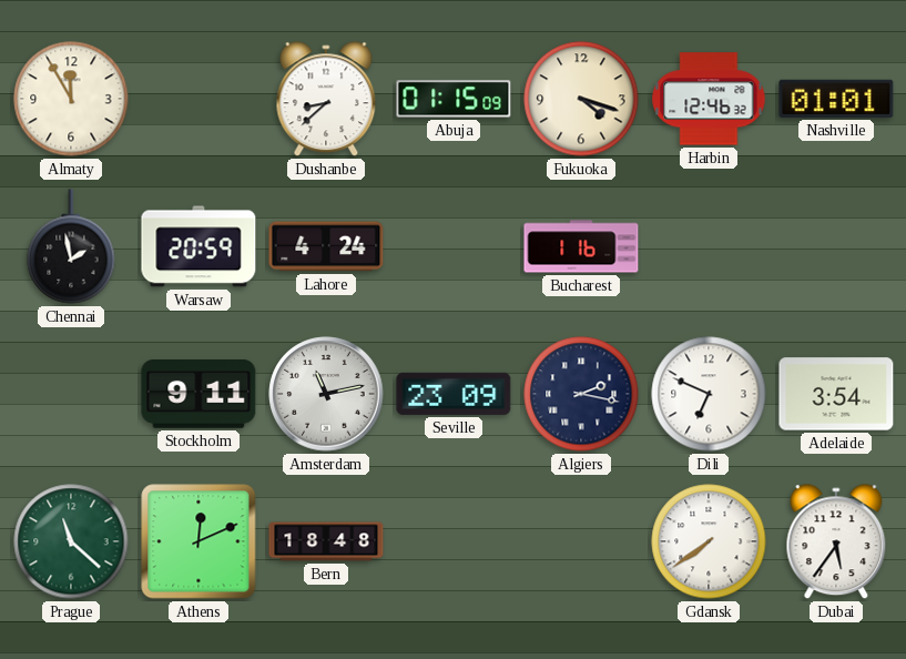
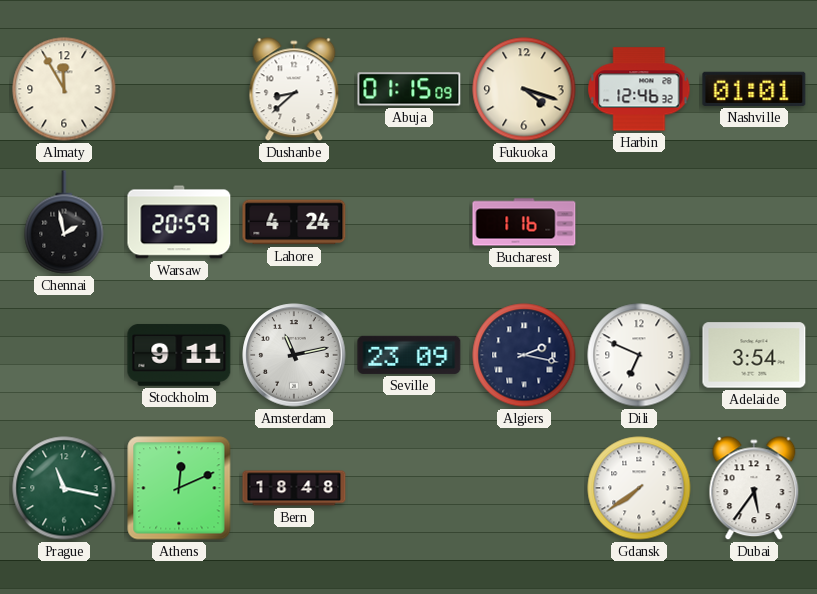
Prague: 11:22 -> 11:17 (64, 488)
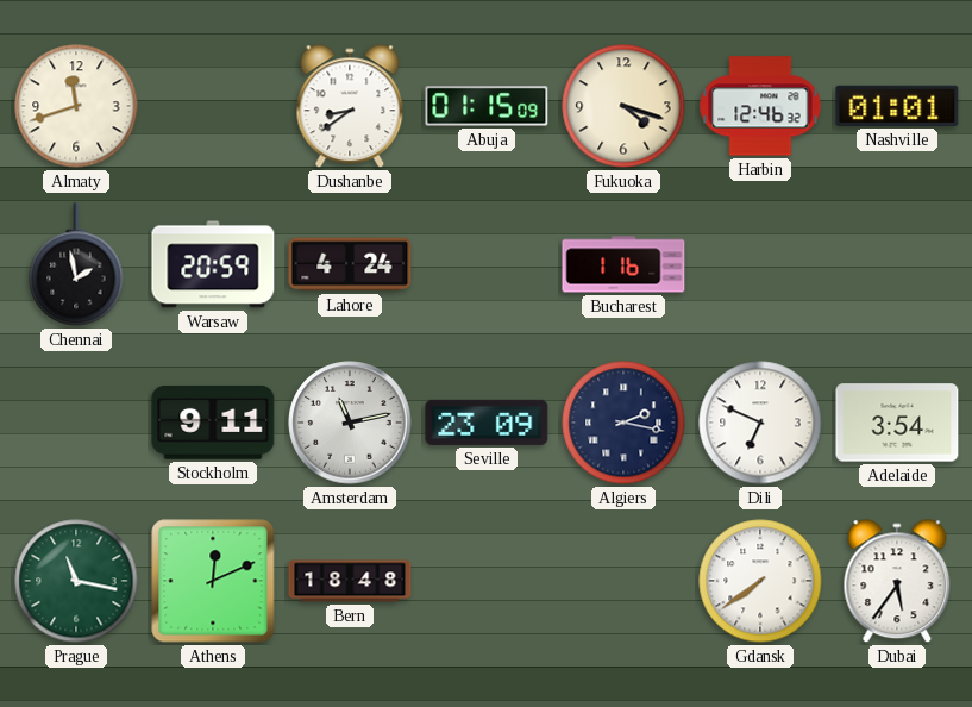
Almaty: 11:55 -> 11:42 (76, 106)
Dushanbe: 8:38 -> 8:39 (350, 107)
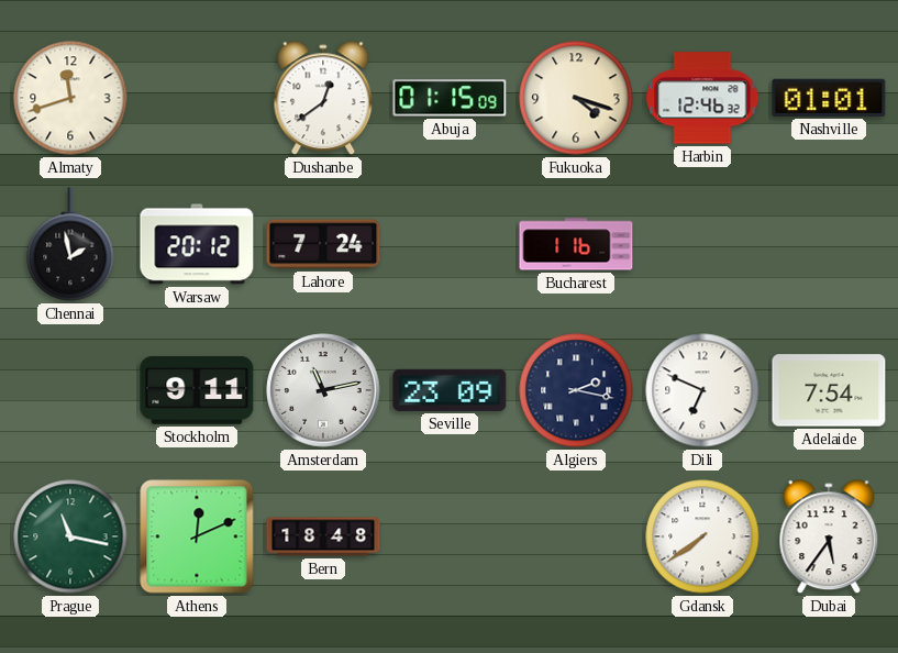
Dushanbe: 8:39 -> 12:39 (323, 99)
Warsaw: 20:59 -> 20:12 (197, 244)
Lahore: 4:24 -> 7:24 (323, 244)
Adelaide: 3:54 -> 7:54 (829, 390)
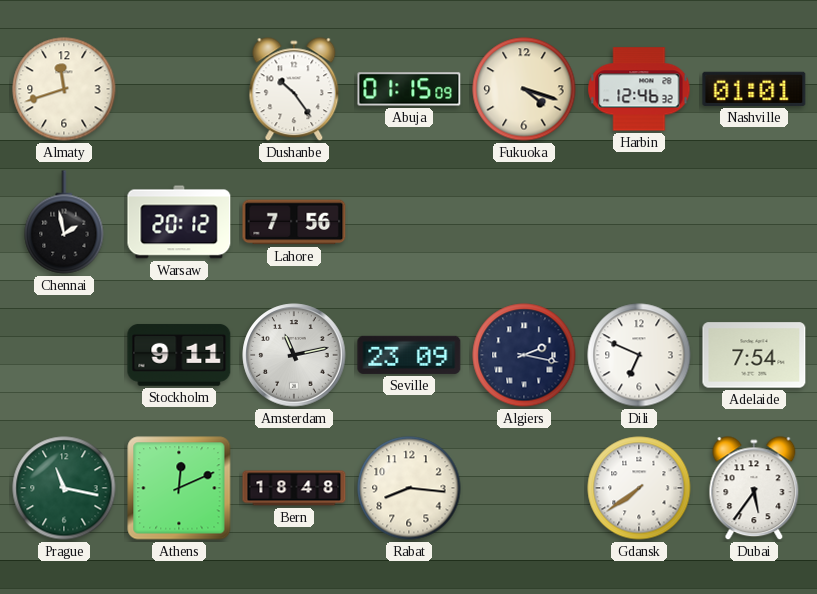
Dushanbe: 12:39 -> 10:24 (294, 90)
Lahore: 7:24 -> 7:56 (294, 222)
Bucharest: 1:16 -> none (576, 244)
Rabat: none -> 8:16 (409, 488)
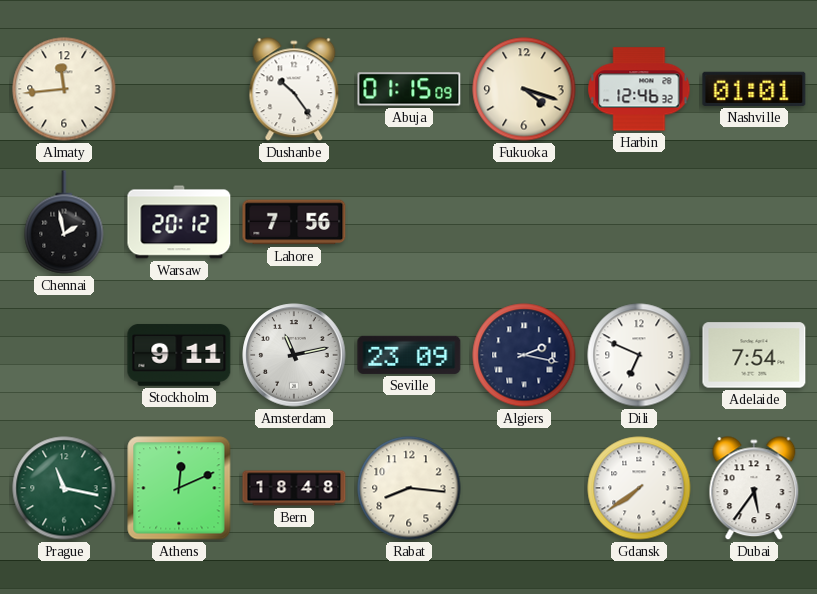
Almaty: 11:42 -> 11:44 (64, 89)
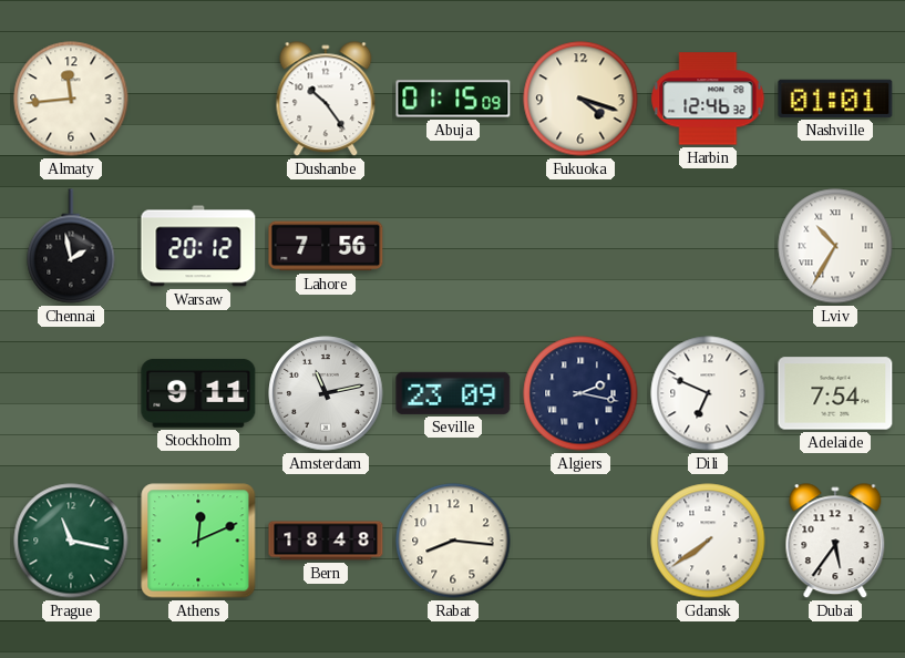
Lviv: none -> 10:35 (835, 246)
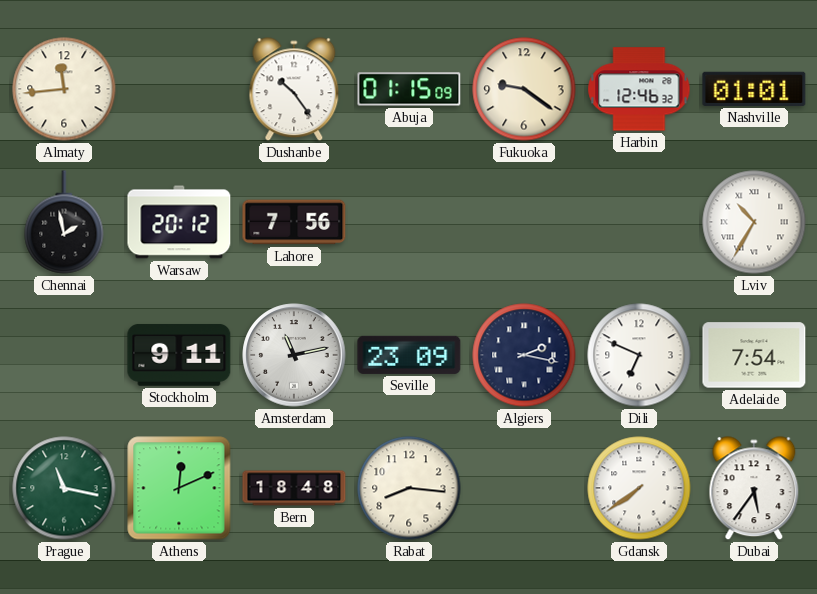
Fukuoka: 4:18 -> 9:21 (524, 89)
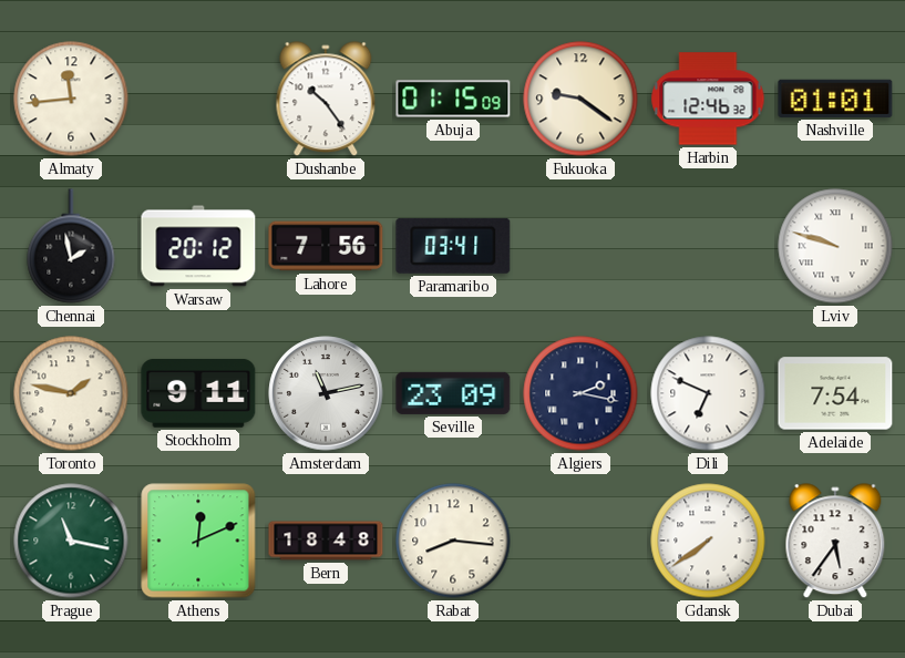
Paramaribo: none -> 03:41 (453, 246)
Lviv: 10:35 -> 9:48 (835, 246)
Toronto: none -> 1:47 (71, 393)
